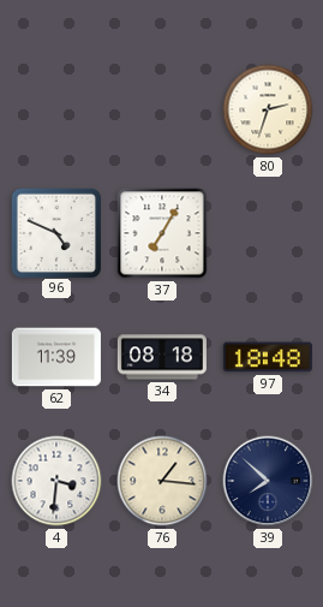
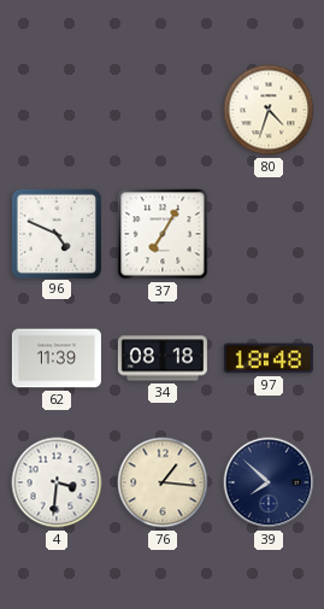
80: 2:33 -> 4:33 (269, 110)
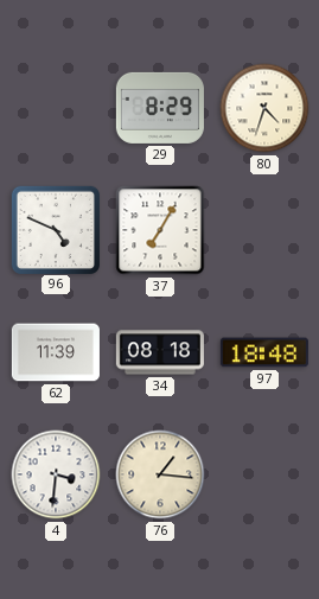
29: none -> 8:29 (160, 108)
39: 7:52 -> none (269, 482)
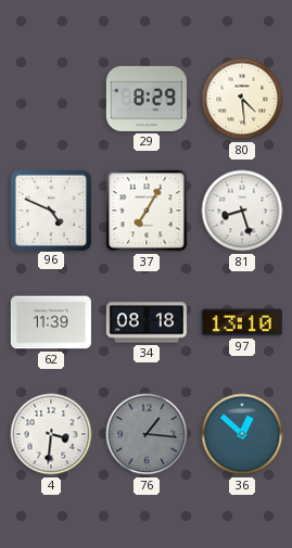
80: 4:33 -> 4:29 (242, 99)
81: none -> 8:27 (242, 211)
97: 18:48 -> 13:10 (242, 322)
76 dial: cream -> grey (147, 434)
36: none -> 12:52 (242, 434)
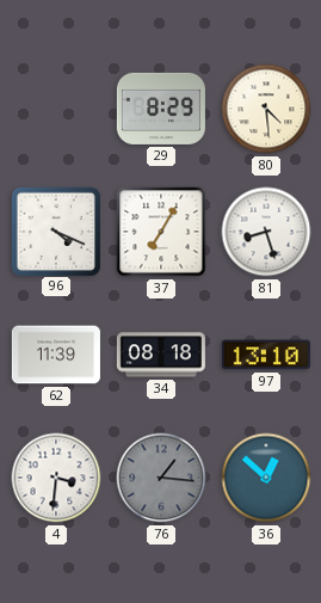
96: 4:49 -> 4:19 (55, 230)
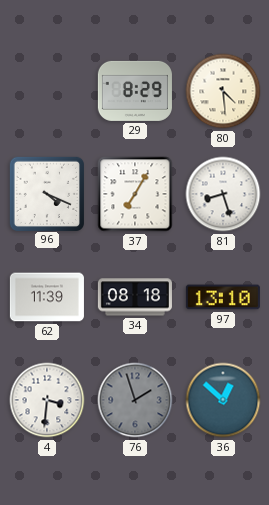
76: 1:16 -> 1:57 (135, 400)
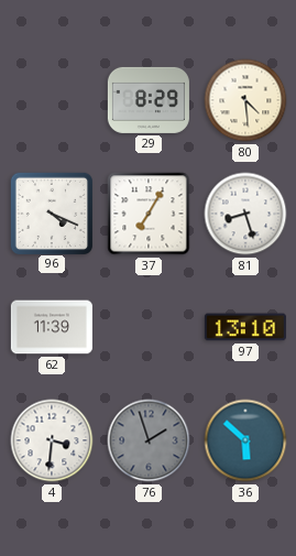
34: 08:18 -> none (135, 297)
36: 12:52 -> 5:52 (245, 440)
